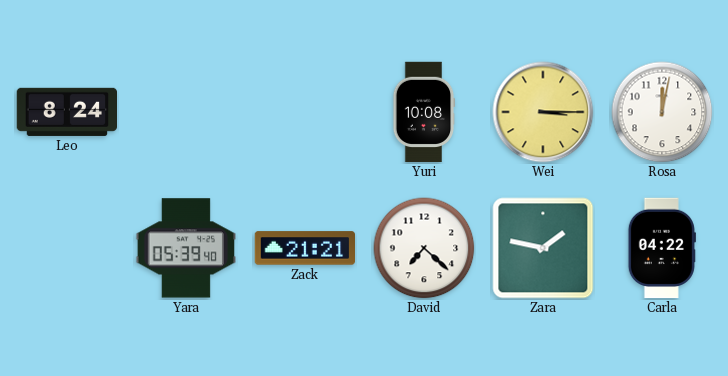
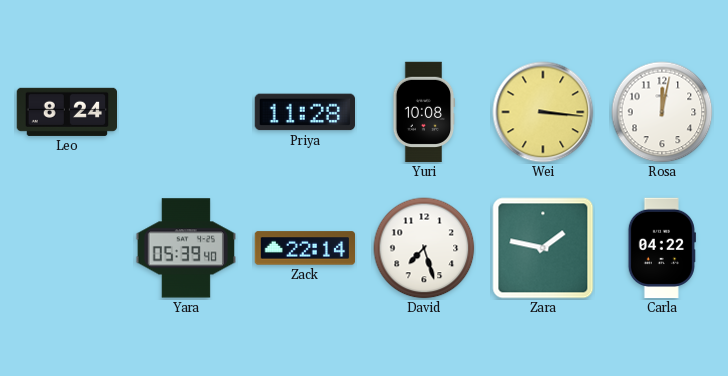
Priya: none -> 11:28 (304, 112)
Wei: 3:15 -> 3:16 (543, 112)
Zack: 21:21 -> 22:14 (305, 248)
David: 7:22 -> 7:27 (424, 248)
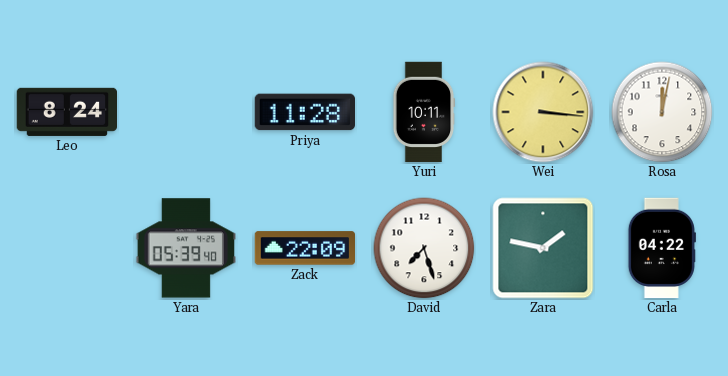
Yuri: 10:08 -> 10:11 (424, 112)
Zack: 22:14 -> 22:09 (305, 248)
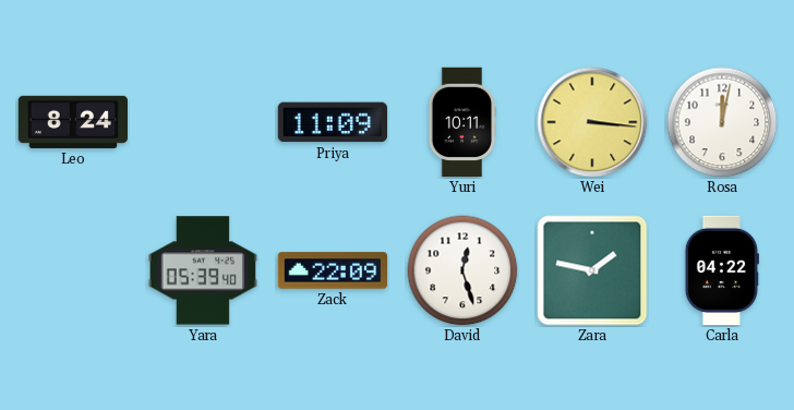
Priya: 11:28 -> 11:09 (332, 122)
David: 7:27 -> 12:27 (462, 270)
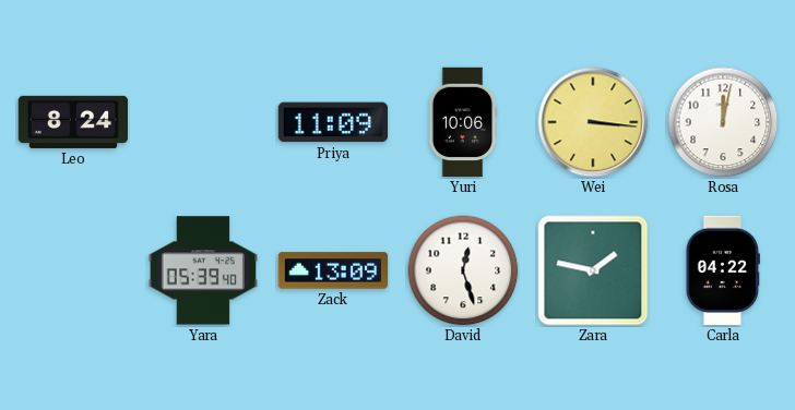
Yuri: 10:11 -> 10:06 (463, 122)
Zack: 22:09 -> 13:09 (333, 270)
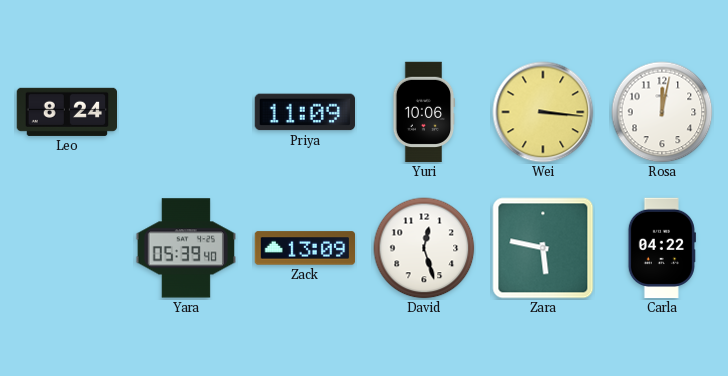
Zara: 1:47 -> 5:47 (543, 248)
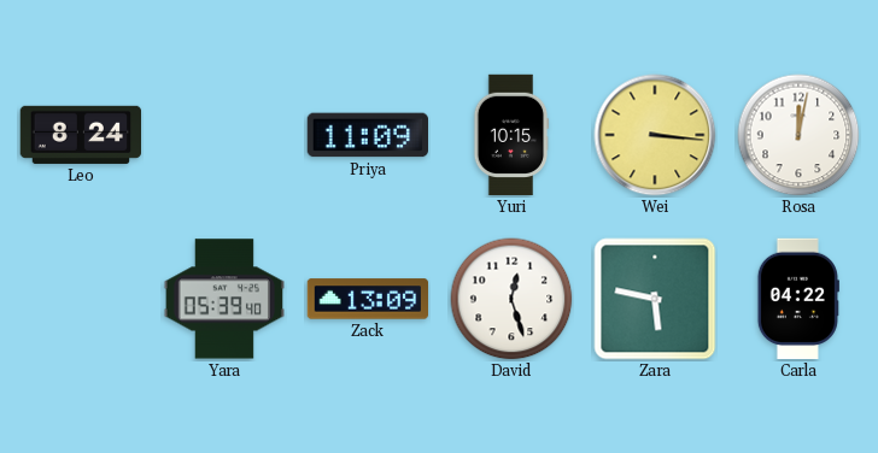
Yuri: 10:06 -> 10:15 (511, 135)
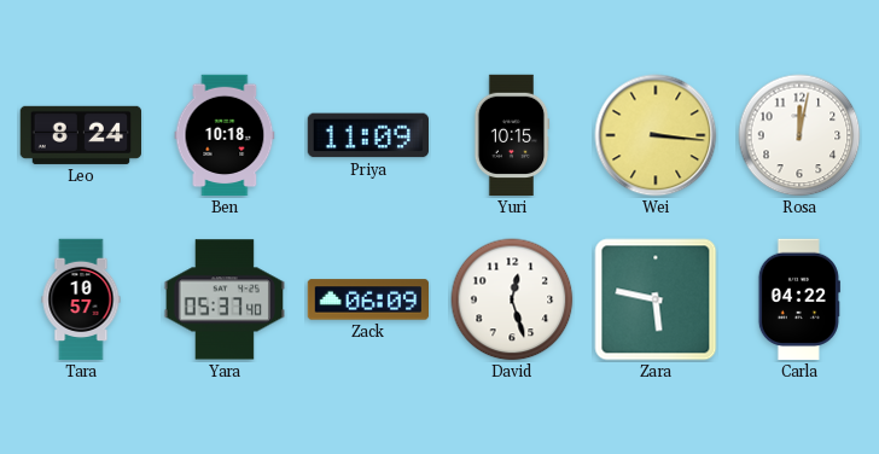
Ben: none -> 10:18 (225, 135)
Tara: none -> 10:57 (81, 299)
Yara: 05:39 -> 05:37 (225, 299)
Zack: 13:09 -> 06:09 (368, 299)
